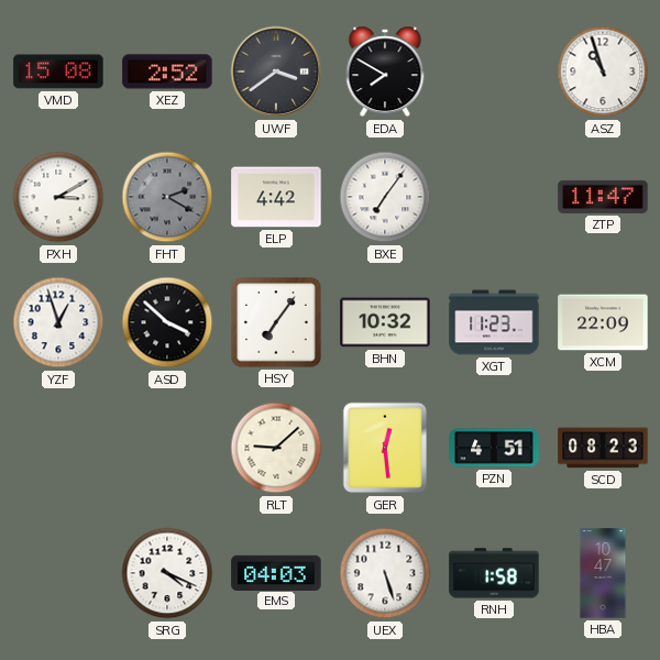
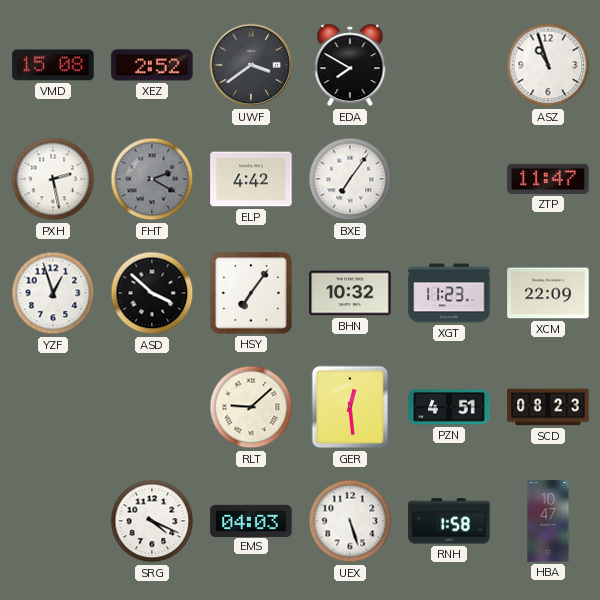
PXH: 3:10 -> 2:28 (53, 179)
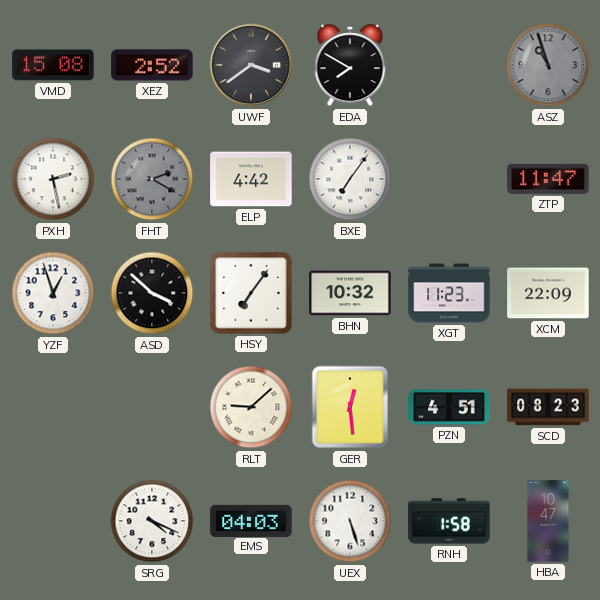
ASZ dial: white -> grey (548, 65)
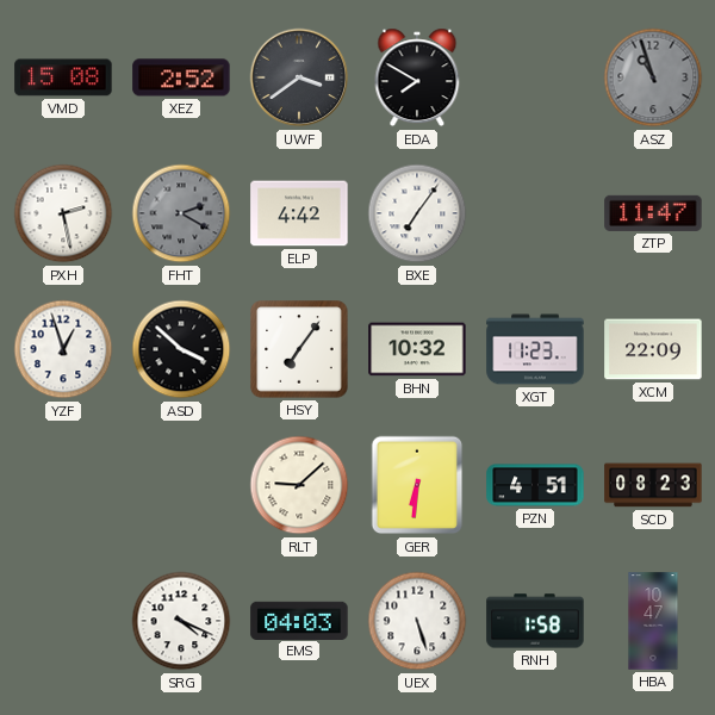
GER: 12:29 -> 6:31 (417, 485)
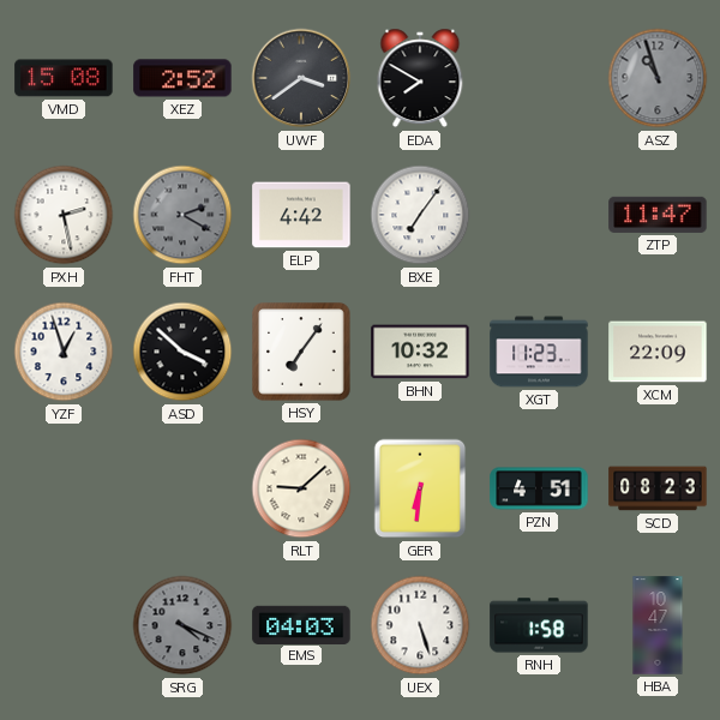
SRG dial: white -> grey (182, 625)
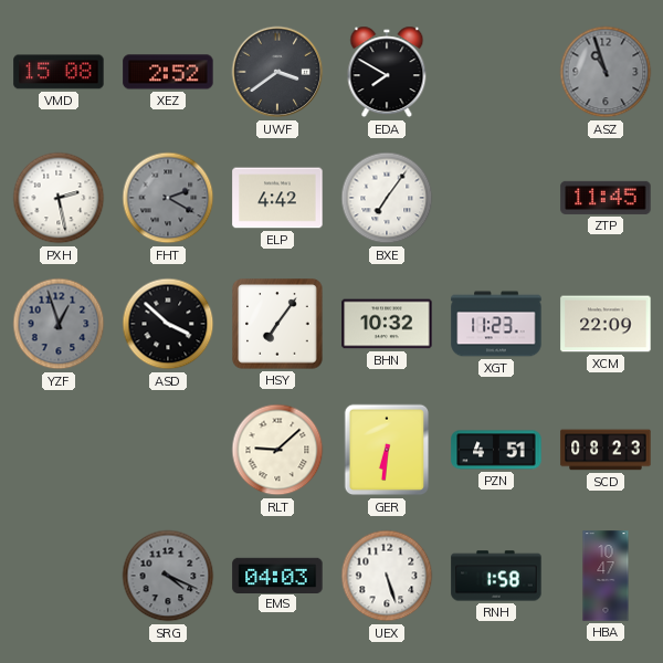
ZTP: 11:47 -> 11:45 (606, 198)
YZF dial: white -> grey (59, 324)
